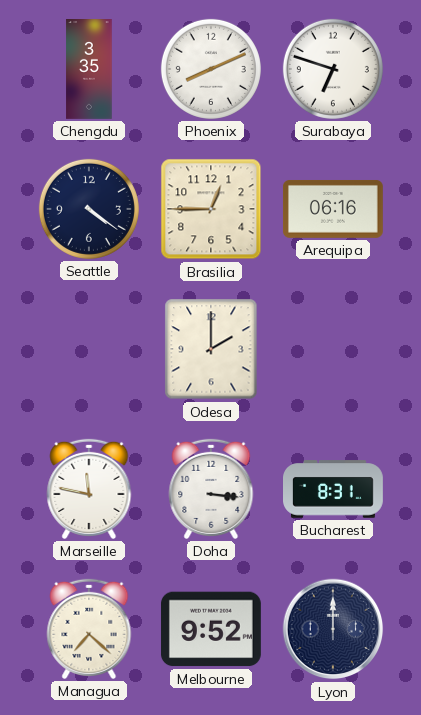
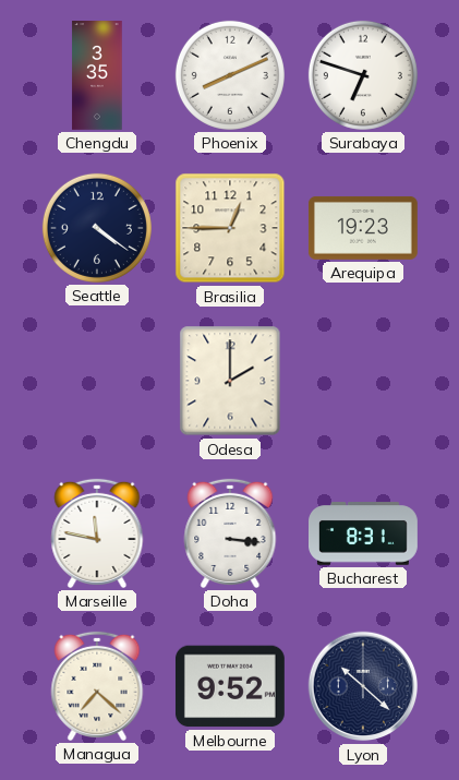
Arequipa: 06:16 -> 19:23 (363, 228)
Lyon: 12:00 -> 10:22 (363, 686)
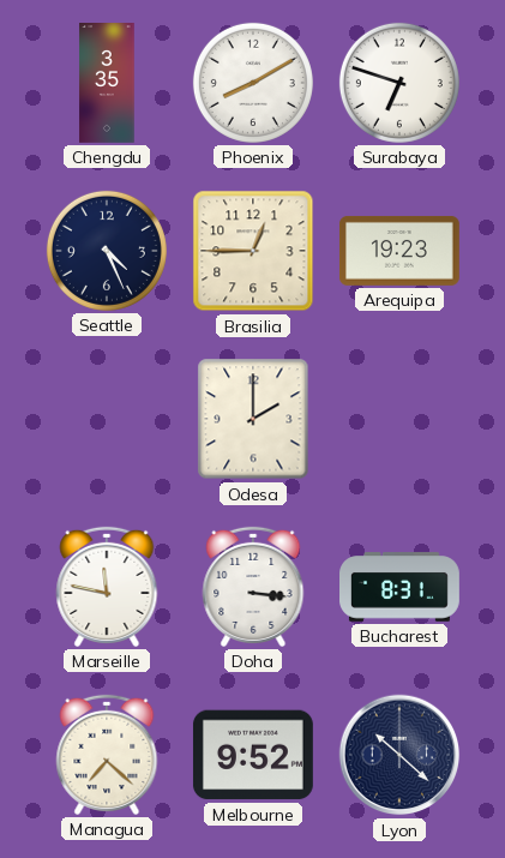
Phoenix: 8:11 -> 8:10 (253, 83)
Seattle: 4:21 -> 4:26 (107, 251)
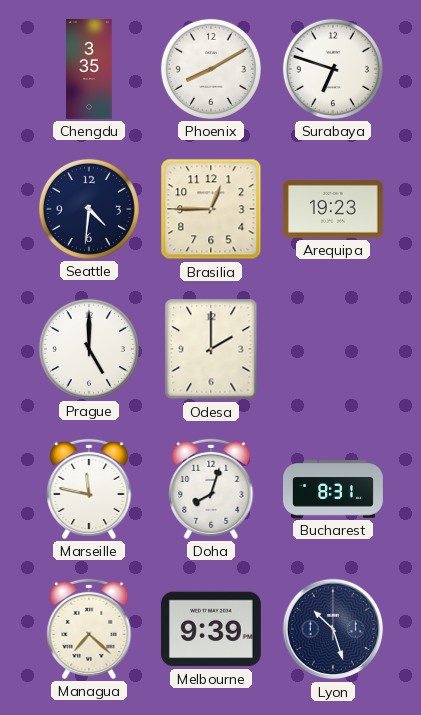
Seattle: 4:26 -> 4:31 (89, 209)
Prague: none -> 5:00 (89, 349)
Doha: 3:16 -> 8:03 (211, 489)
Melbourne: 9:52 -> 9:39 (211, 629)
Lyon: 10:22 -> 10:27 (333, 629)
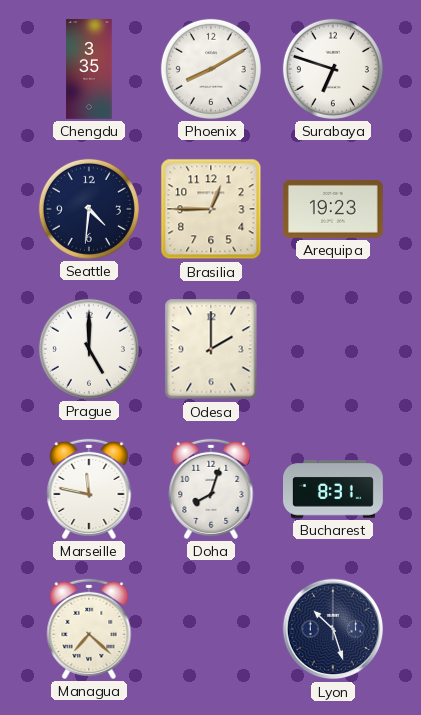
Melbourne: 9:39 -> none (211, 629)
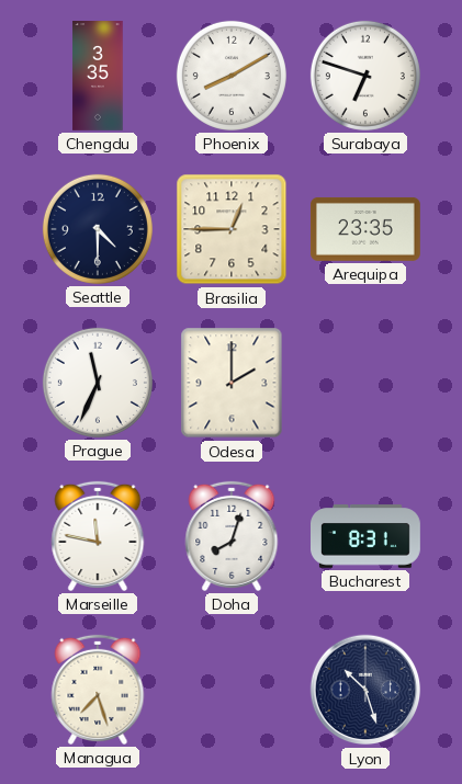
Seattle: 4:31 -> 4:30 (98, 229)
Arequipa: 19:23 -> 23:35 (365, 229)
Prague: 5:00 -> 11:34 (98, 383)
Managua: 7:22 -> 7:27 (98, 690)
